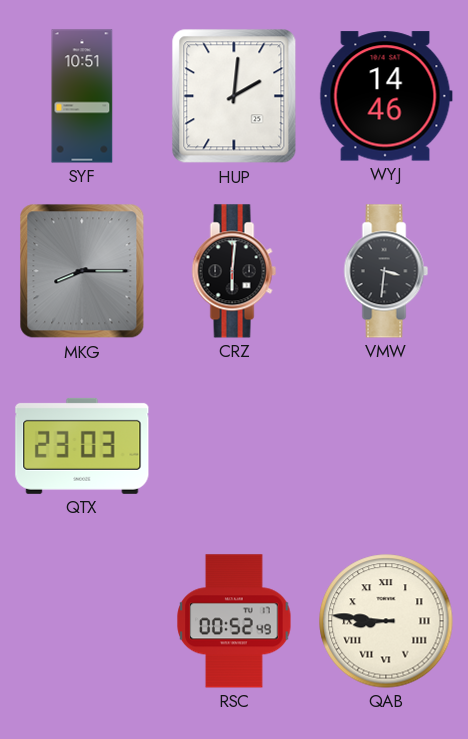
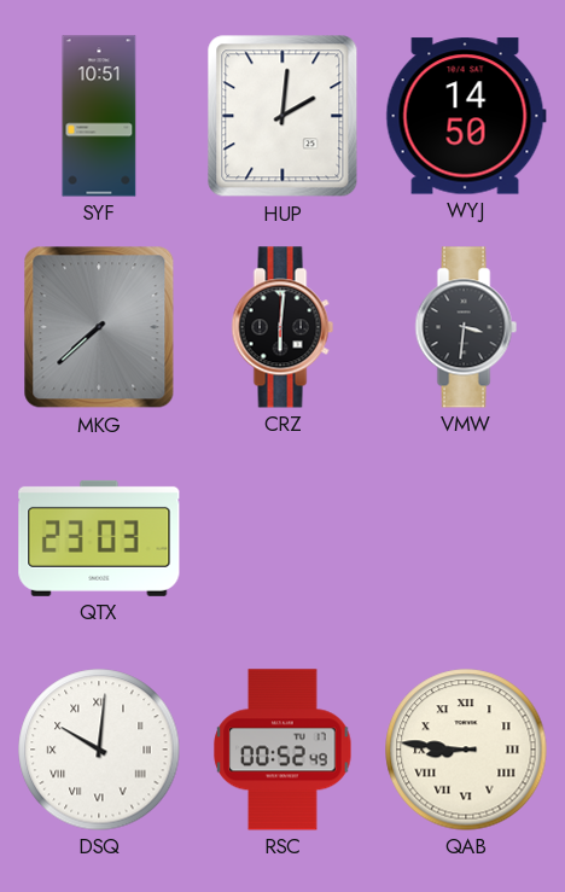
WYJ: 14:46 -> 14:50 (466, 116)
MKG: 8:15 -> 7:38 (99, 327)
DSQ: none -> 10:01 (99, 750)
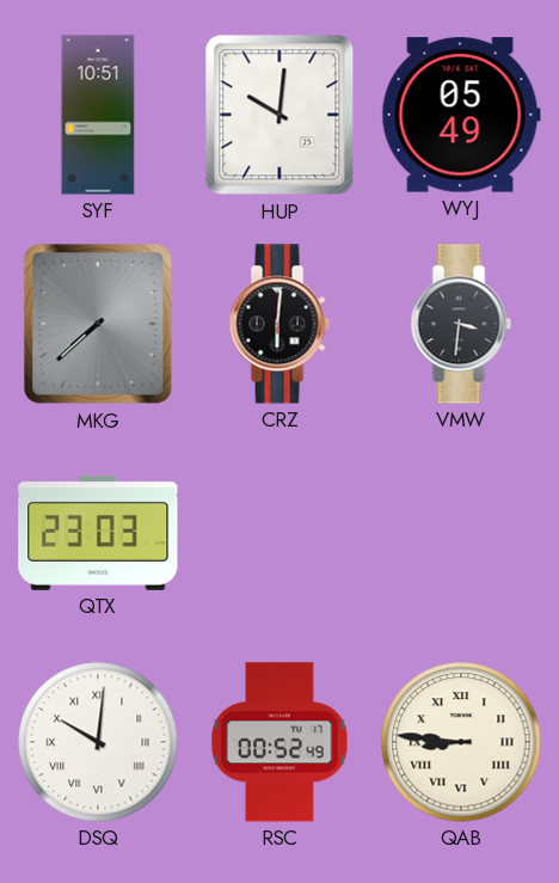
HUP: 2:01 -> 10:01 (279, 115)
WYJ: 14:50 -> 05:49 (461, 115)
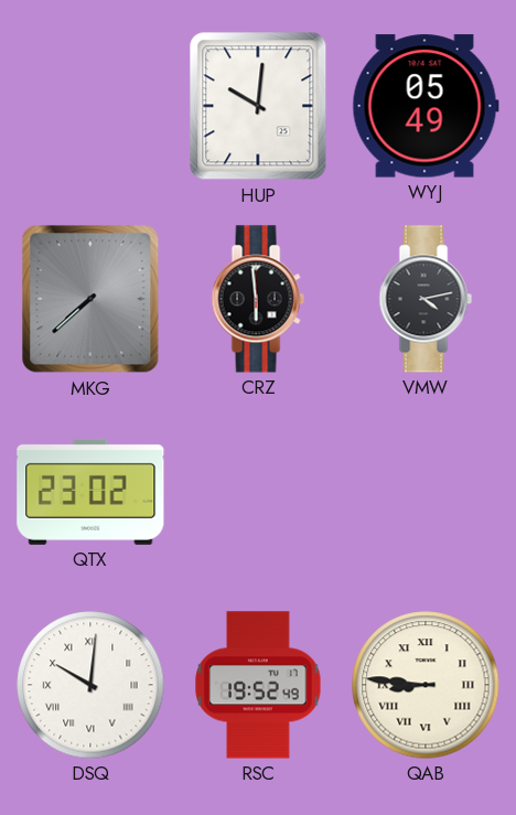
SYF: 10:51 -> none (98, 115)
CRZ: 6:01 -> 5:59 (258, 299)
VMW: 3:31 -> 4:13 (426, 299)
QTX: 23:03 -> 23:02 (90, 492)
RSC: 00:52 -> 19:52 (258, 685)
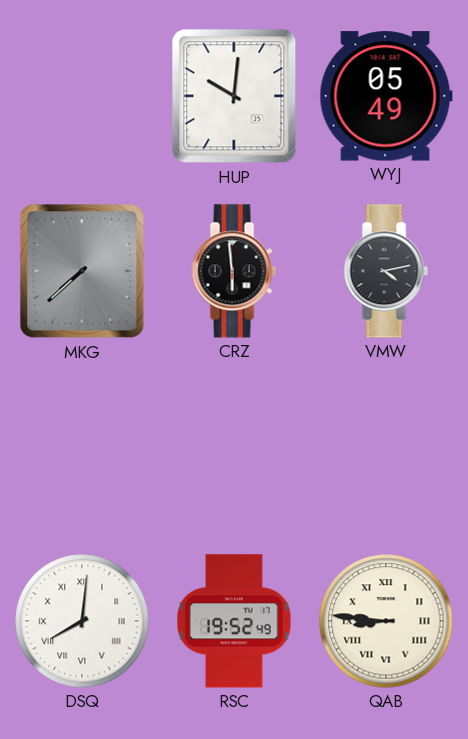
QTX: 23:02 -> none (90, 492)
DSQ: 10:01 -> 8:01 (82, 621)
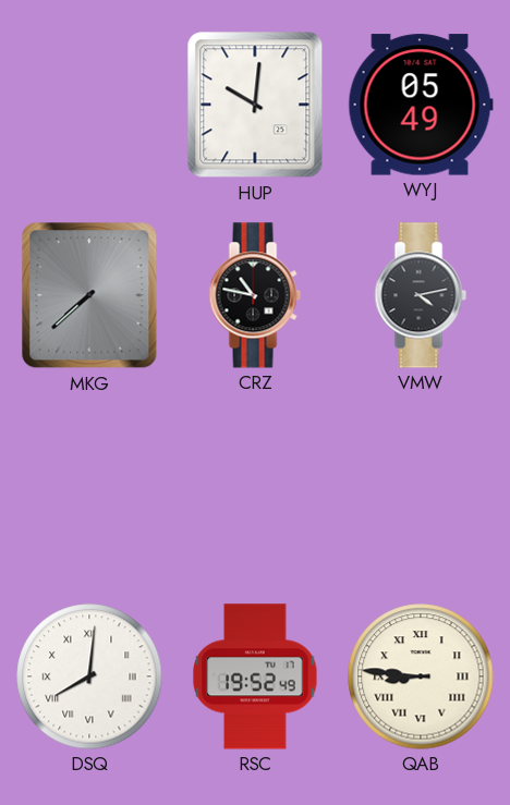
CRZ: 5:59 -> 10:47 (255, 295)
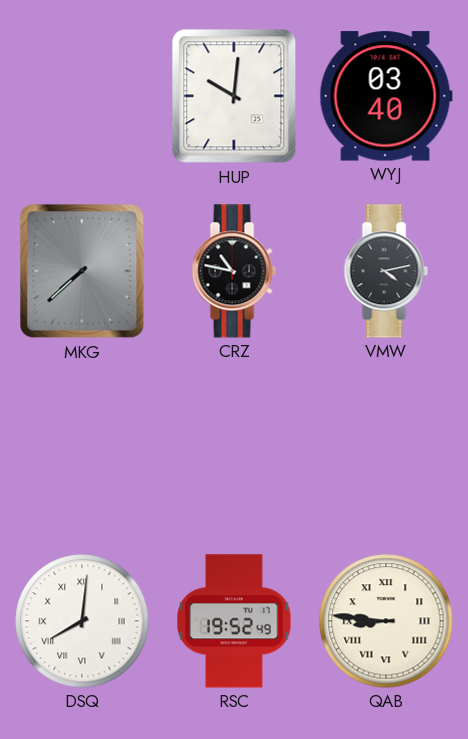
WYJ: 05:49 -> 03:40 (386, 96)
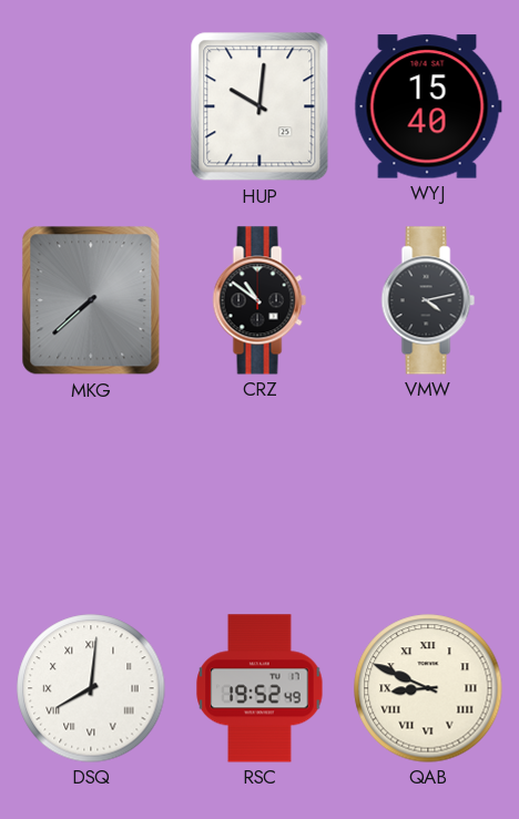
WYJ: 03:40 -> 15:40 (428, 106)
CRZ: 10:47 -> 10:51 (259, 300)
QAB: 8:46 -> 8:49 (428, 688)
